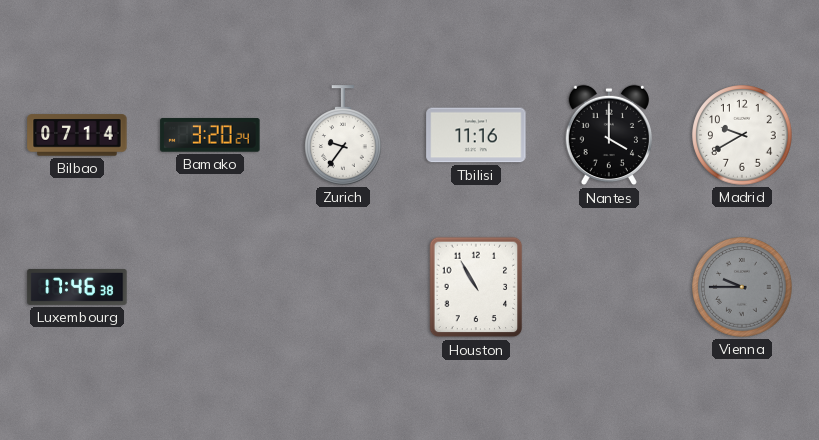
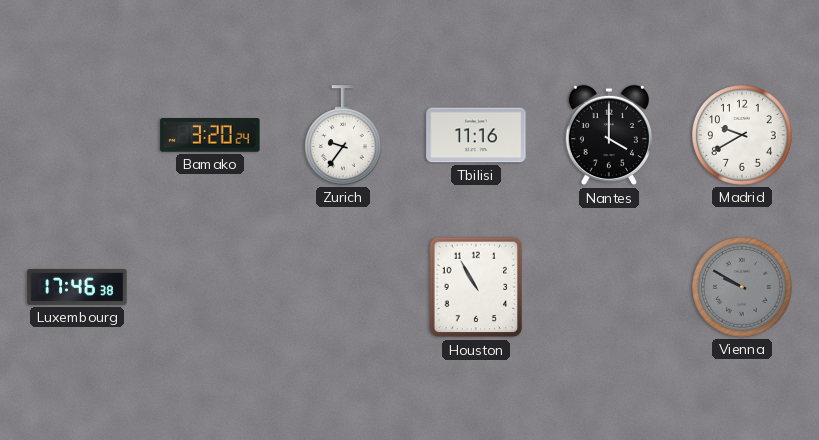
Bilbao: 07:14 -> none (77, 135)
Vienna: 9:45 -> 9:50 (742, 287)
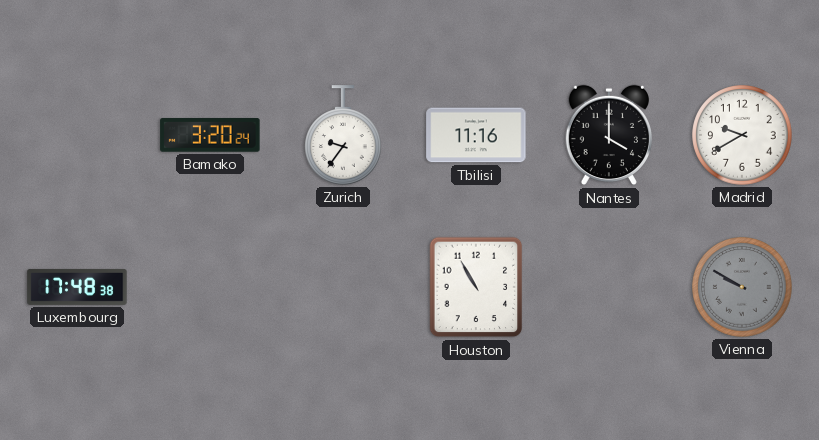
Luxembourg: 17:46 -> 17:48 (77, 287)
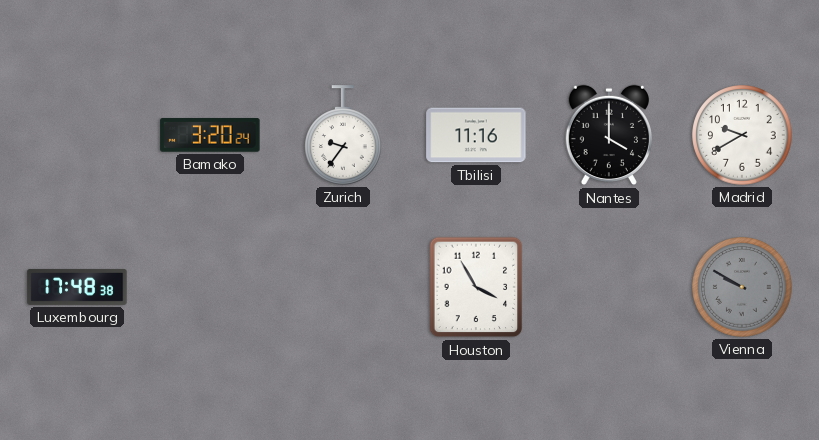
Houston: 10:55 -> 3:55 (476, 287)
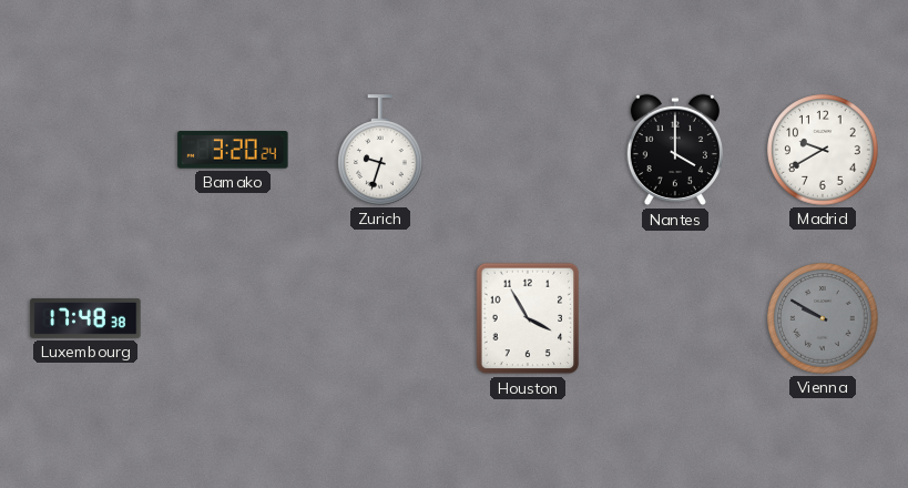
Zurich: 9:36 -> 9:33 (381, 150)
Tbilisi: 11:16 -> none (476, 135)
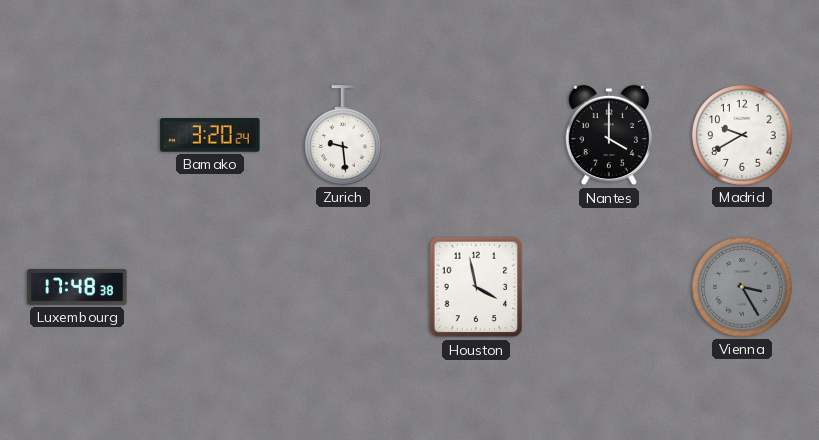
Zurich: 9:33 -> 9:29 (344, 135)
Houston: 3:55 -> 3:58 (476, 287)
Vienna: 9:50 -> 3:25 (742, 287)
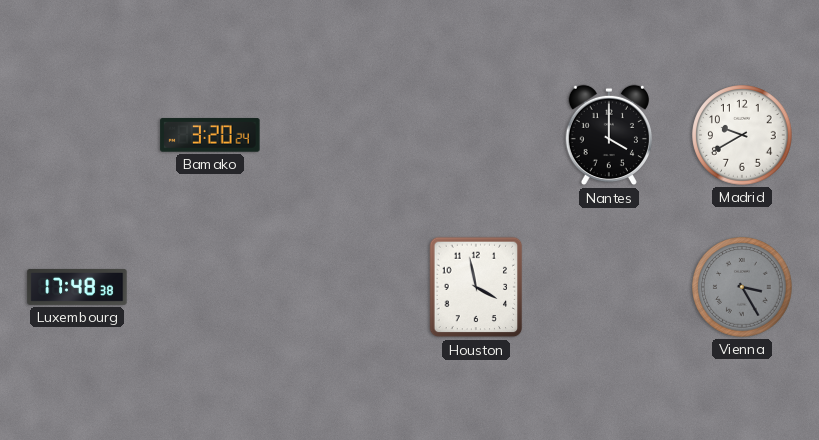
Zurich: 9:29 -> none (344, 135)
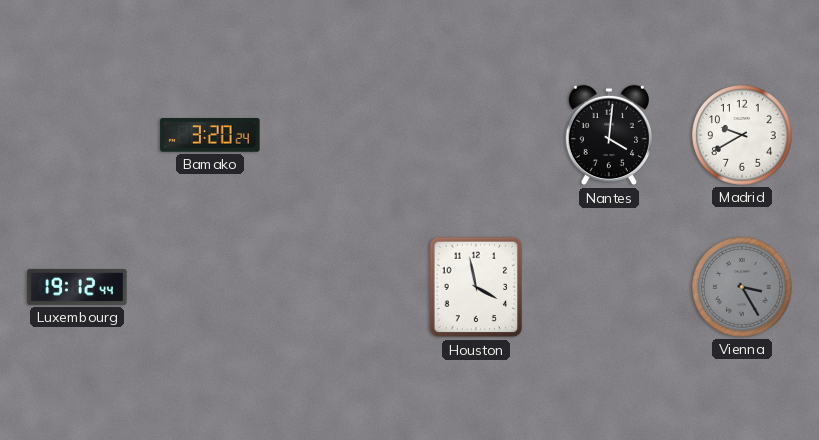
Nantes: 4:00 -> 4:01 (609, 135)
Luxembourg: 17:48 -> 19:12 (77, 287)
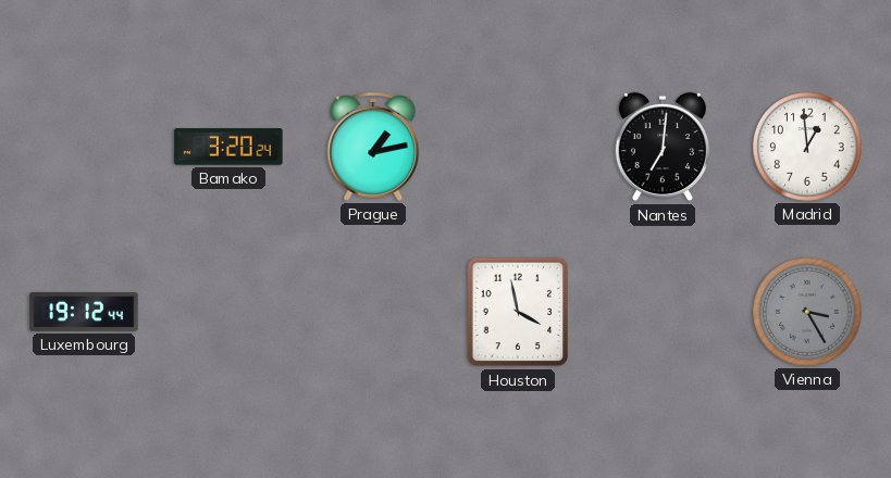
Prague: none -> 1:13 (373, 148)
Nantes: 4:01 -> 7:01 (663, 147)
Madrid: 9:40 -> 12:59 (807, 147)
